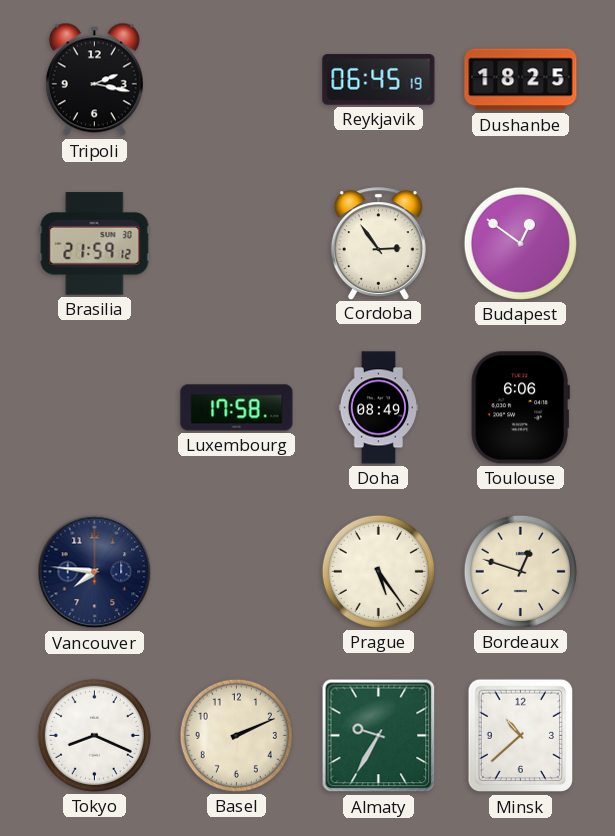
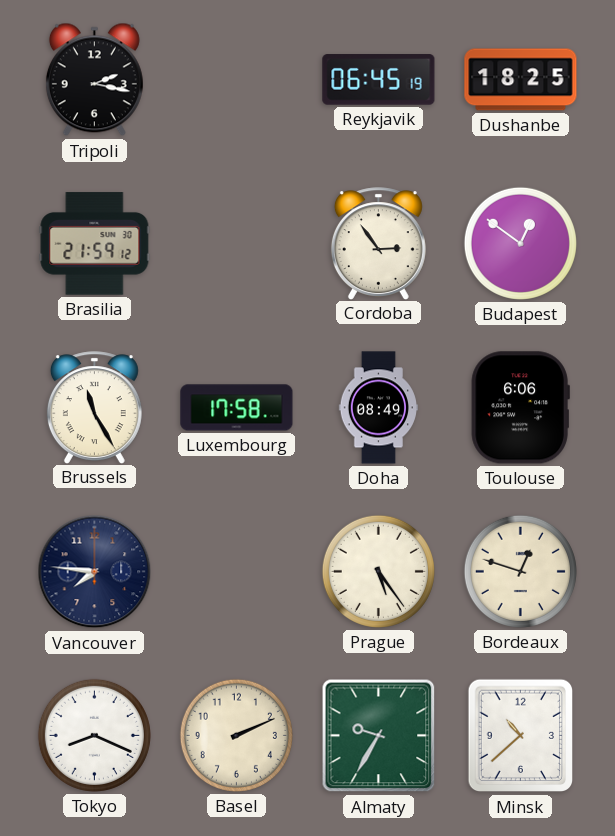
Brussels: none -> 11:25 (94, 407)
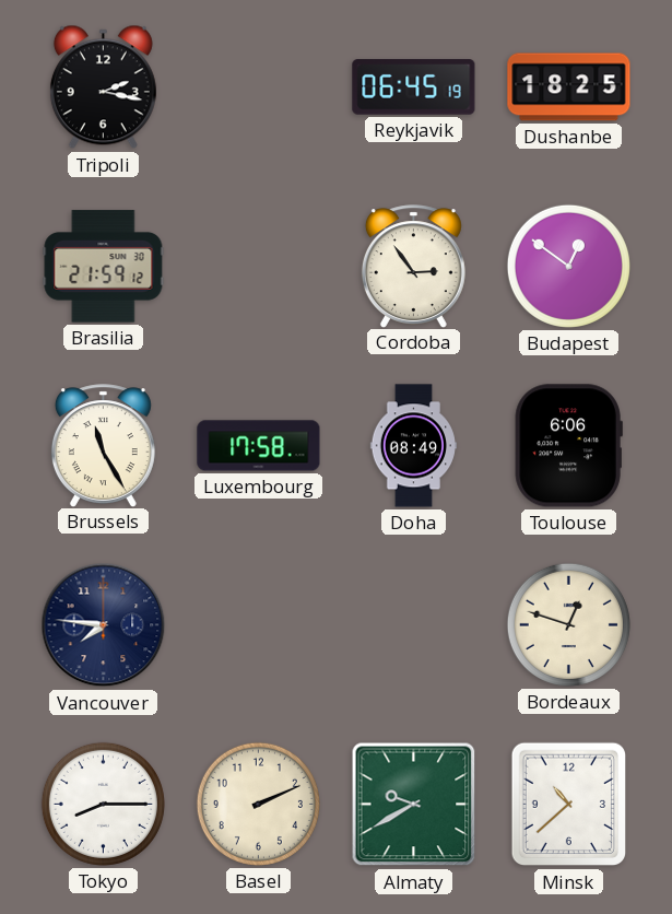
Prague: 5:24 -> none (378, 571)
Tokyo: 8:19 -> 8:15 (103, 804)
Almaty: 9:35 -> 9:40 (414, 805)
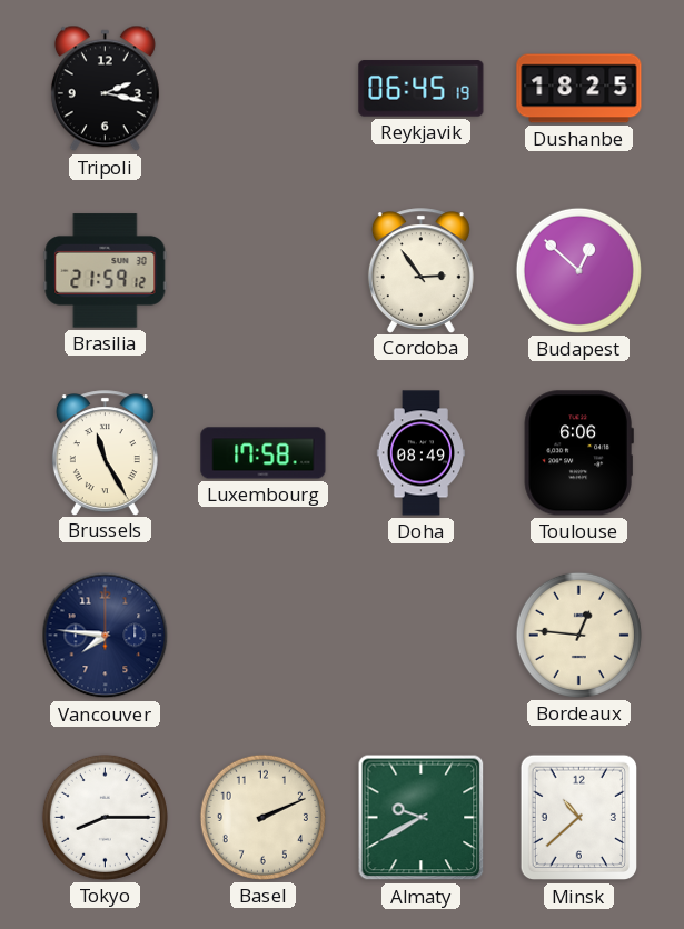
Budapest: 12:51 -> 12:52 (578, 270)
Bordeaux: 12:48 -> 12:46 (578, 635)
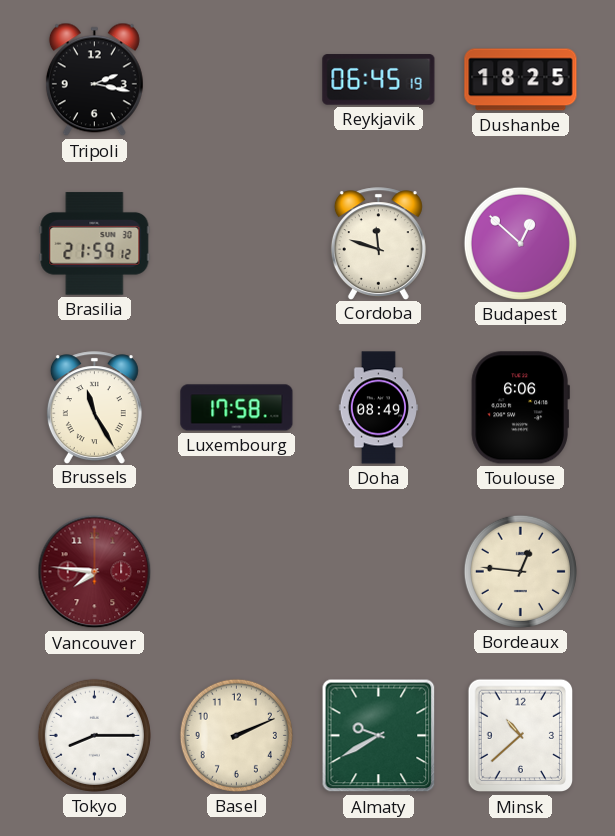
Cordoba: 2:54 -> 11:48 (378, 243)
Vancouver dial: navy -> burgundy (95, 572)
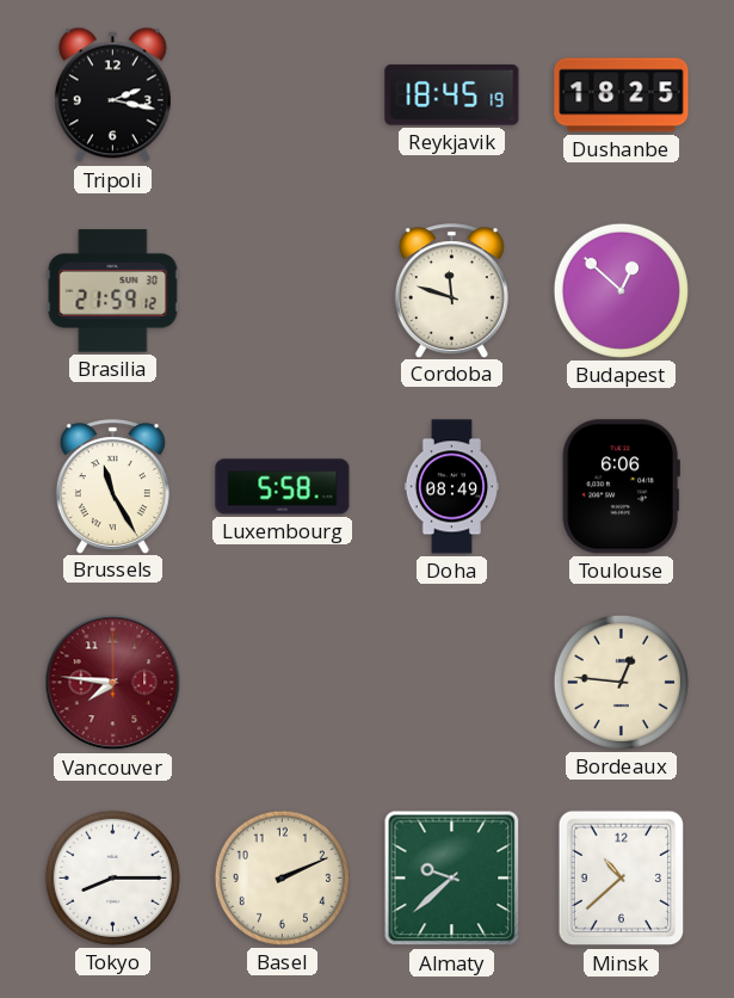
Reykjavik: 06:45 -> 18:45 (452, 96)
Luxembourg: 17:58 -> 5:58 (283, 487)
Almaty: 9:40 -> 9:38 (452, 879)
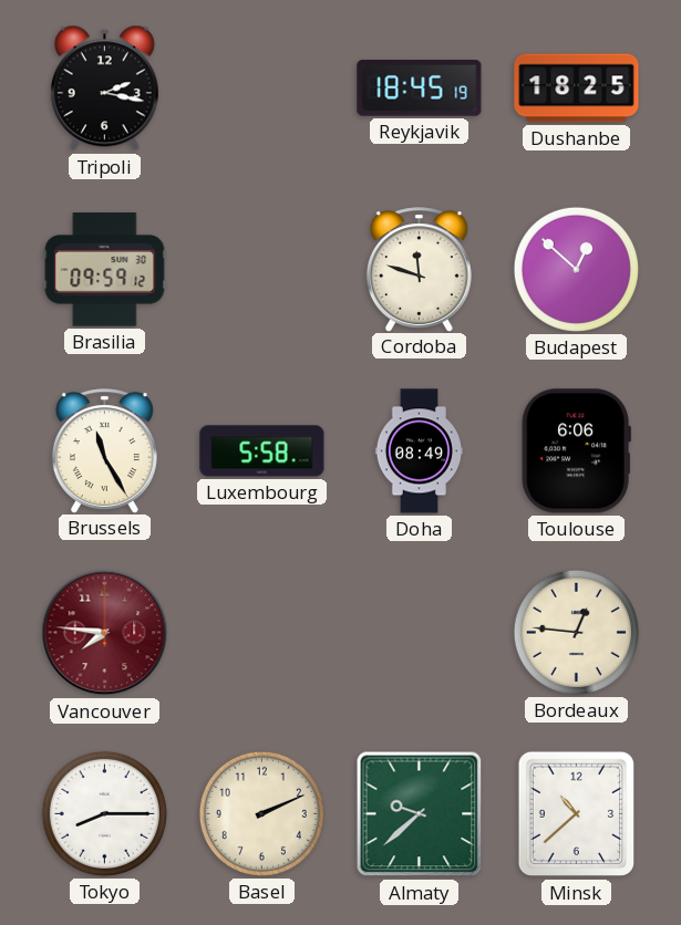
Brasilia: 21:59 -> 09:59 (105, 270)
